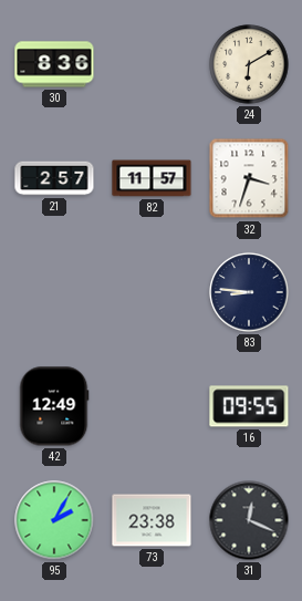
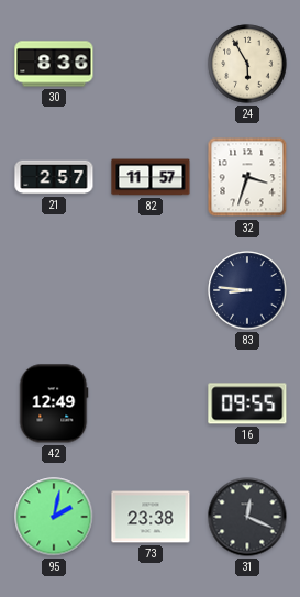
24: 6:10 -> 5:55 (247, 64)
95: 2:05 -> 2:02 (54, 517)
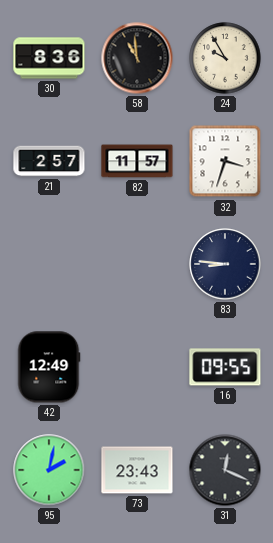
58: none -> 10:59 (137, 58)
24: 5:55 -> 9:55 (225, 58)
73: 23:38 -> 23:43 (137, 470)
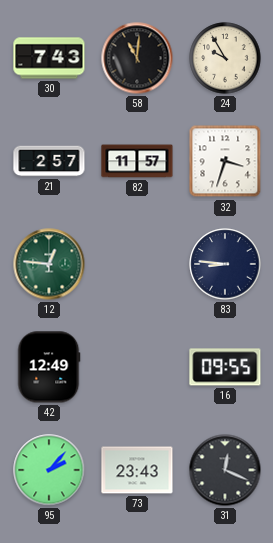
30: 8:36 -> 7:43 (49, 58)
58: 10:59 -> 11:01 (137, 58)
12: none -> 12:46 (49, 264)
95: 2:02 -> 2:07 (49, 470)
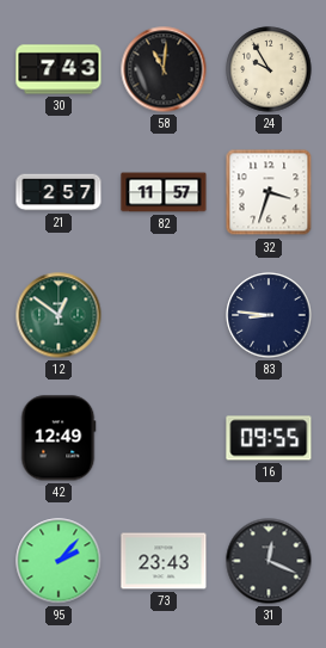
12: 12:46 -> 12:51 (59, 315)
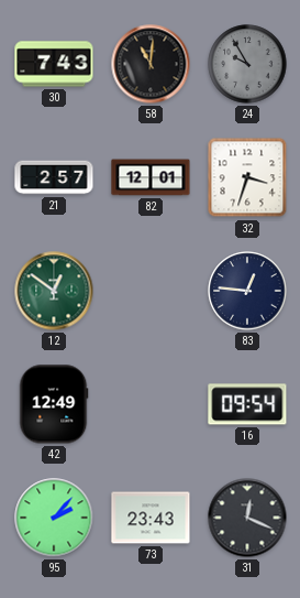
24 dial: cream -> grey (247, 64)
82: 11:57 -> 12:01 (151, 177)
83: 8:46 -> 12:46 (247, 291)
16: 09:55 -> 09:54 (247, 404)
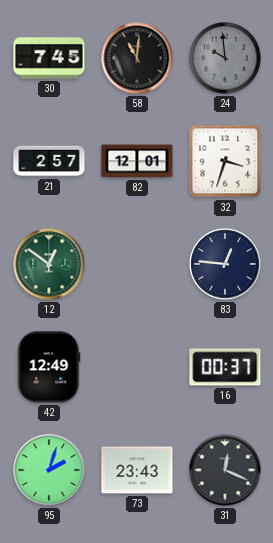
30: 7:43 -> 7:45 (49, 58)
24: 9:55 -> 9:59 (225, 58)
16: 09:54 -> 00:37 (225, 367)
95: 2:07 -> 2:03 (49, 470)
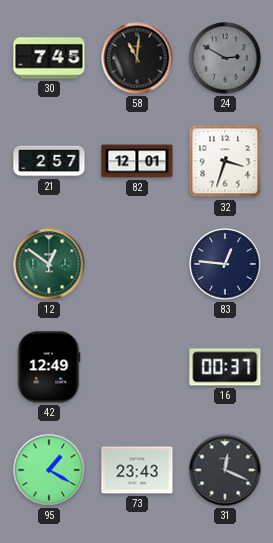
24: 9:59 -> 2:50 (225, 58)
95: 2:03 -> 1:20 (49, 470)
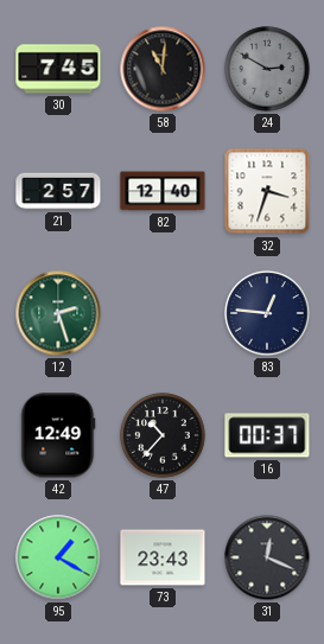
82: 12:01 -> 12:40 (163, 191)
12: 12:51 -> 2:27 (58, 313)
47: none -> 10:37 (163, 435)
